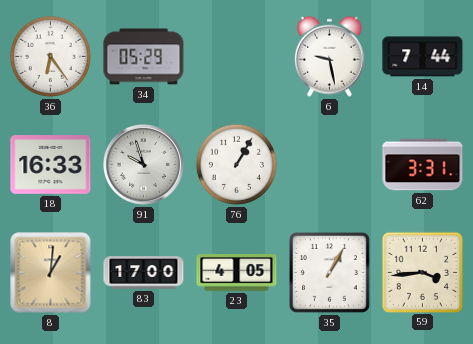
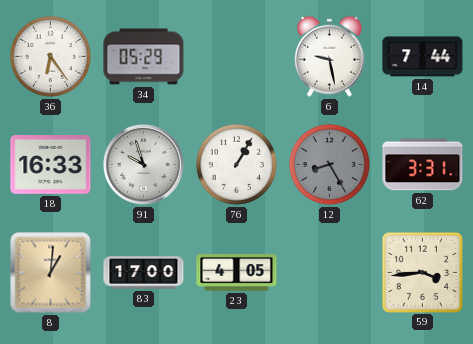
12: none -> 8:25 (329, 164)
35: 1:05 -> none (330, 273)
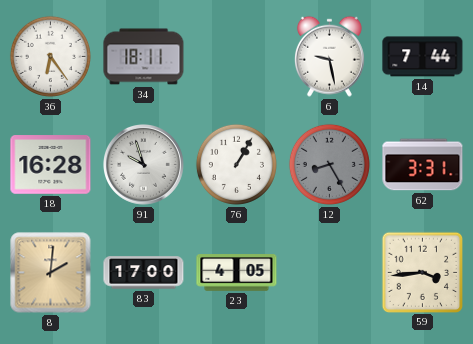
34: 05:29 -> 18:11 (144, 57)
18: 16:33 -> 16:28 (51, 165)
8: 1:01 -> 2:01 (51, 273)
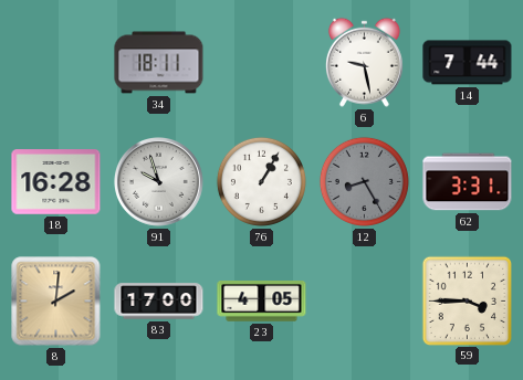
36: 6:24 -> none (50, 56)
59: 3:44 -> 3:45 (467, 300)
